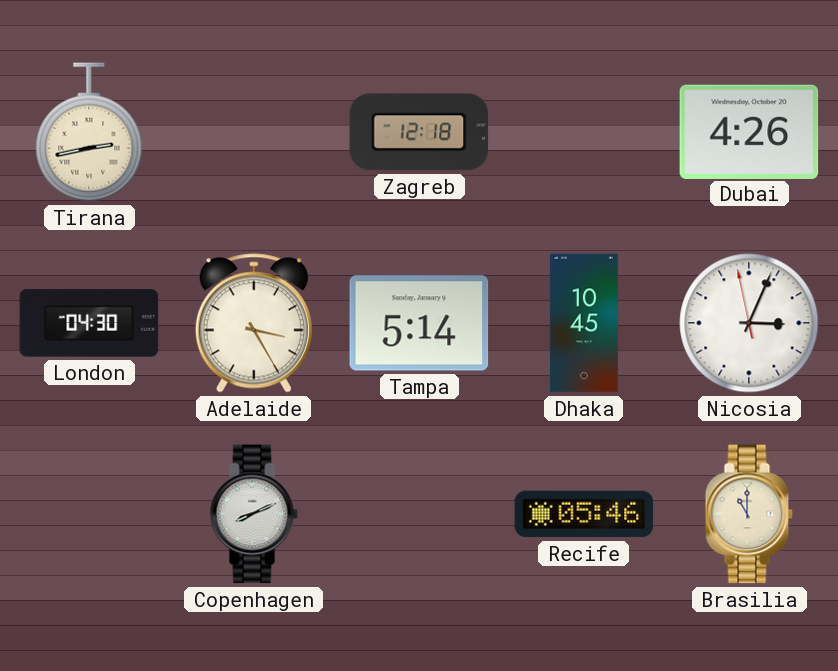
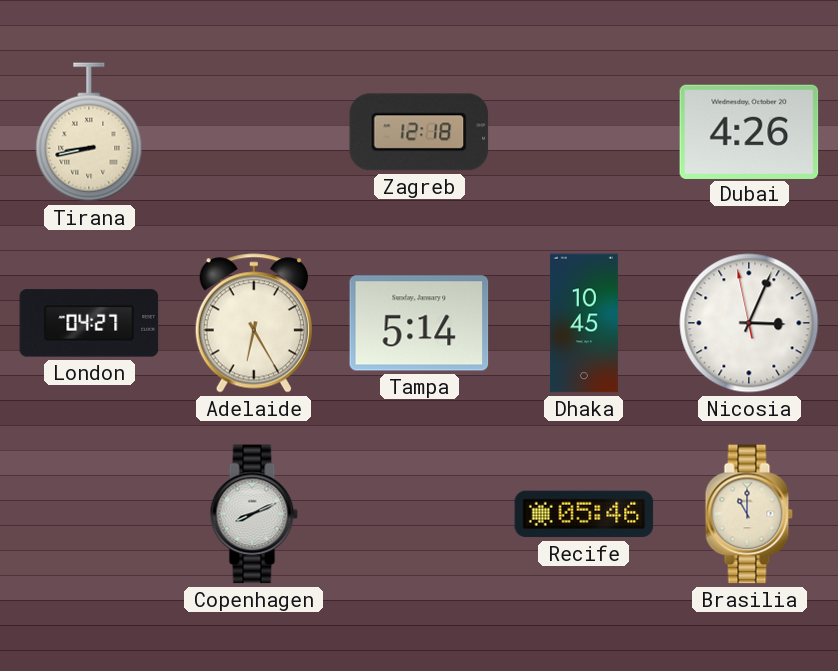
Tirana: 2:43 -> 8:43 (89, 132)
London: 04:30 -> 04:27 (89, 323)
Adelaide: 3:25 -> 6:25 (254, 323)
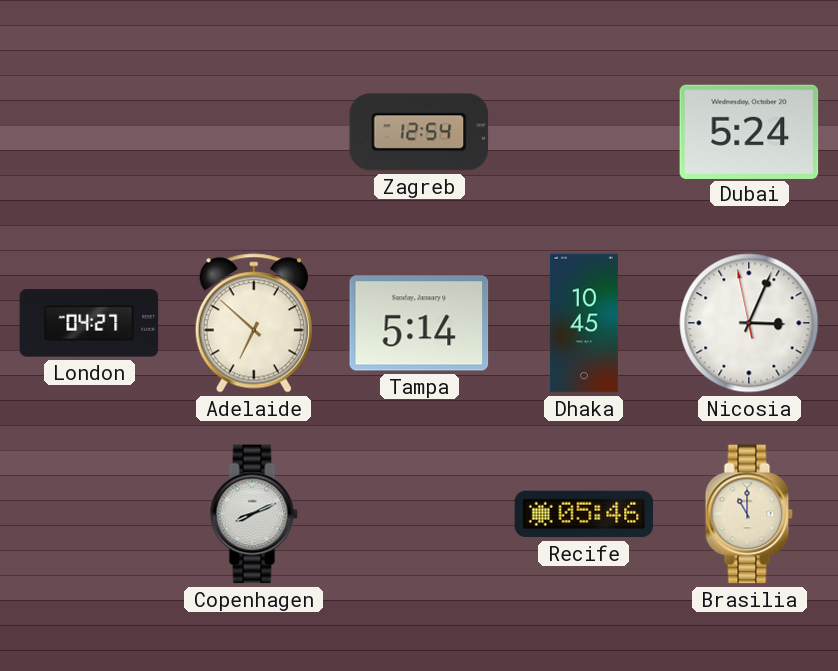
Tirana: 8:43 -> none (89, 132)
Zagreb: 12:18 -> 12:54 (419, 132)
Dubai: 4:26 -> 5:24 (749, 131)
Adelaide: 6:25 -> 6:52 (254, 323)
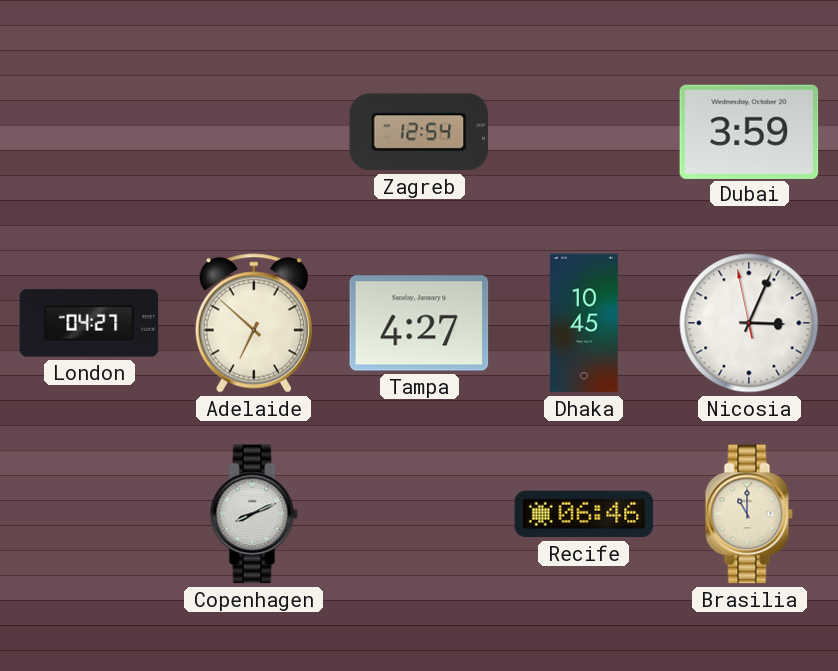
Dubai: 5:24 -> 3:59 (749, 131)
Tampa: 5:14 -> 4:27 (419, 323)
Recife: 05:46 -> 06:46 (584, 514)
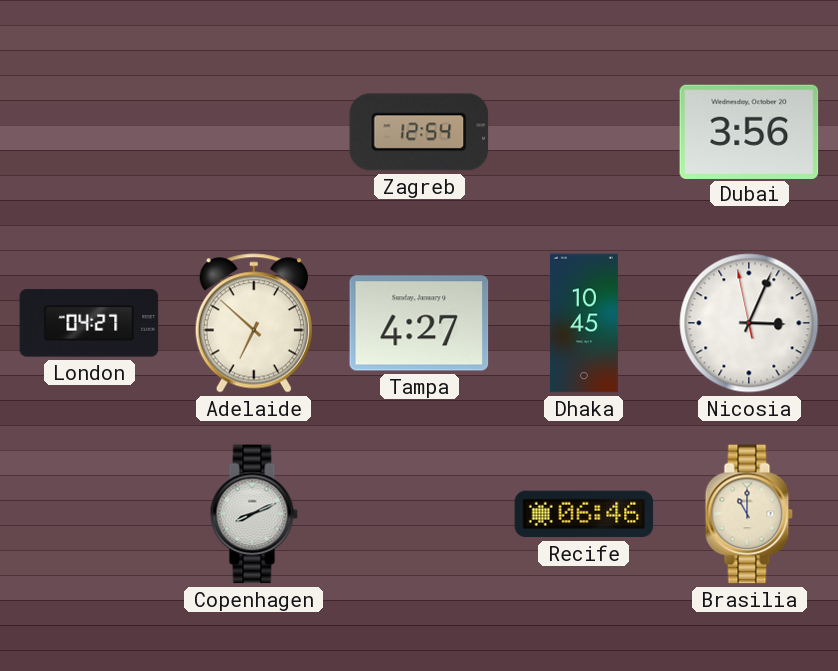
Dubai: 3:59 -> 3:56 (749, 131)
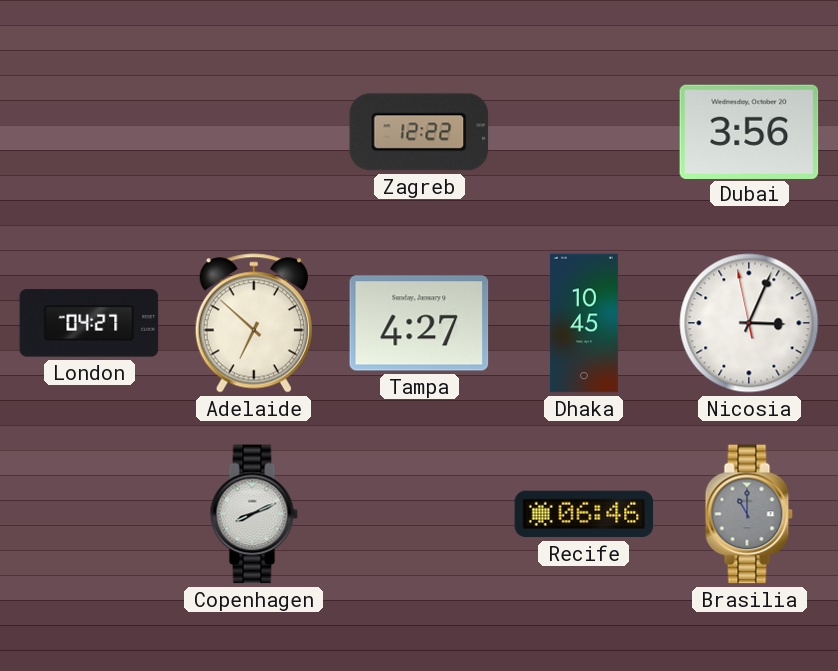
Zagreb: 12:54 -> 12:22 (419, 132)
Brasilia dial: cream -> grey (749, 514)
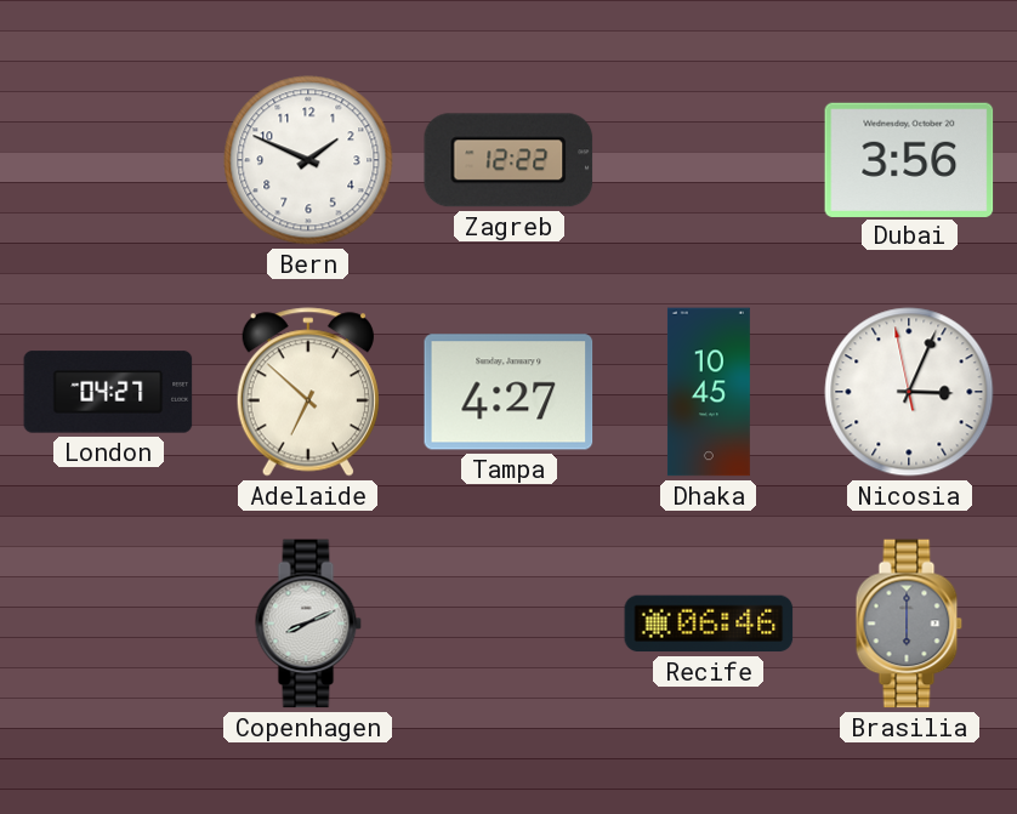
Bern: none -> 1:49 (308, 160)
Brasilia: 11:00 -> 6:00 (909, 624)
